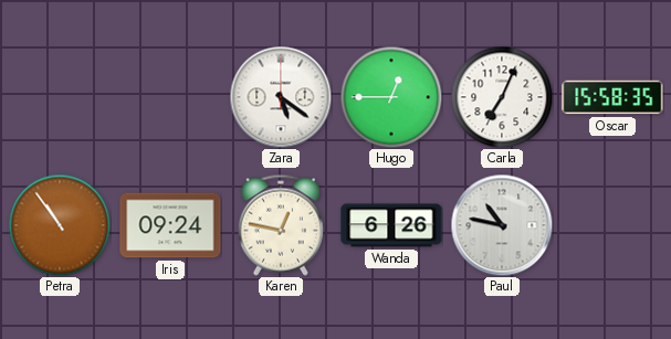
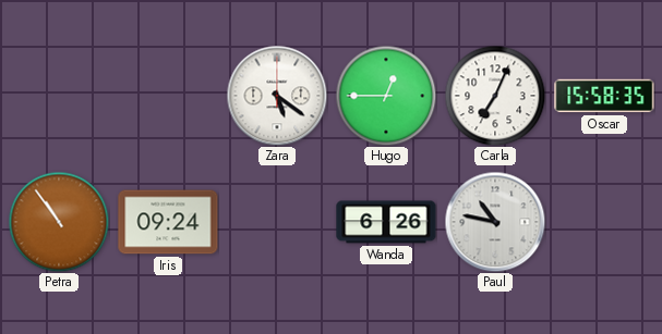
Karen: 12:47 -> none (281, 225)
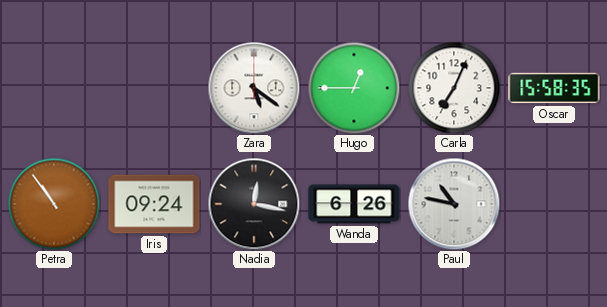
Nadia: none -> 12:17 (254, 204)
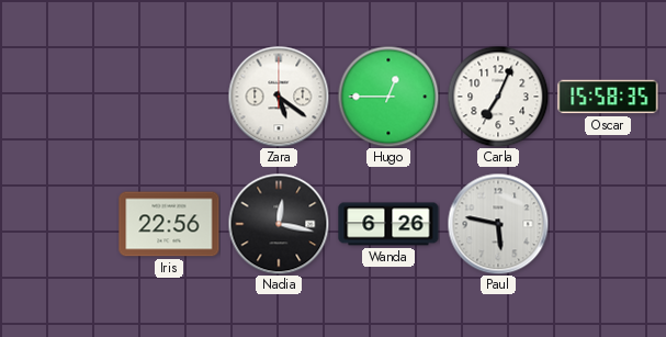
Petra: 10:54 -> none (54, 204)
Iris: 09:24 -> 22:56 (169, 224)
Paul: 10:47 -> 5:47 (498, 224)
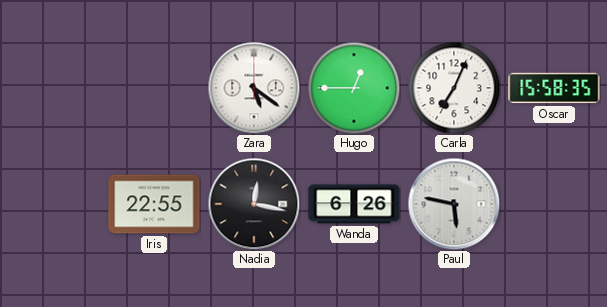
Iris: 22:56 -> 22:55 (154, 204)
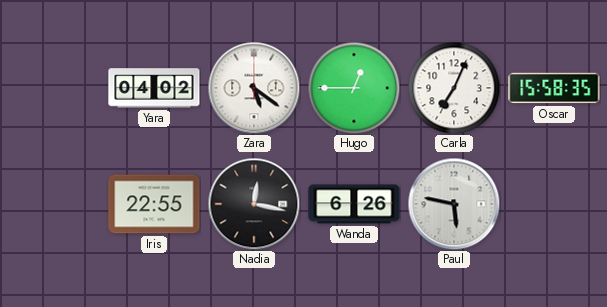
Yara: none -> 04:02 (154, 88)
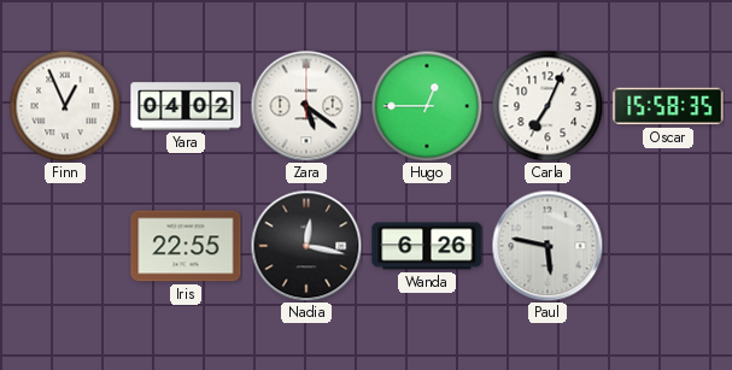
Finn: none -> 12:56 (65, 106)
